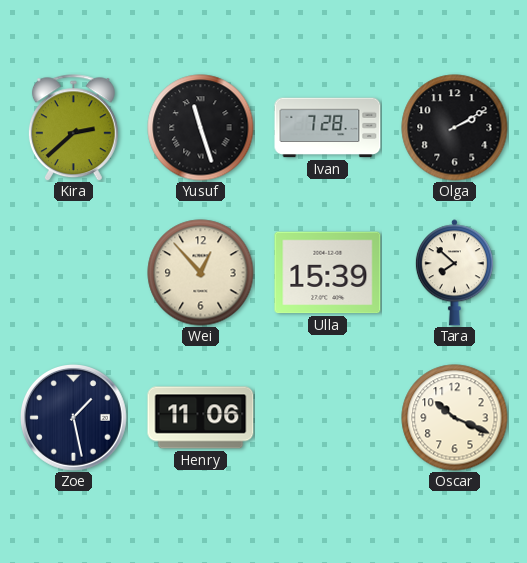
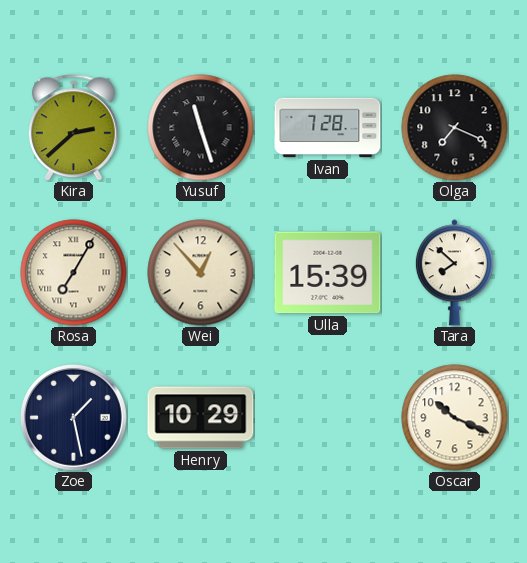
Olga: 2:10 -> 7:19 (455, 128)
Rosa: none -> 7:05 (74, 273)
Henry: 11:06 -> 10:29 (201, 418)
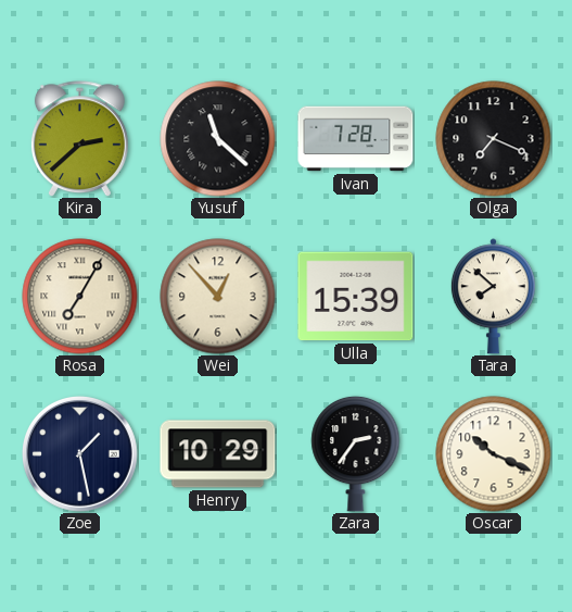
Yusuf: 11:27 -> 11:22 (218, 139)
Zara: none -> 2:36 (356, 453)
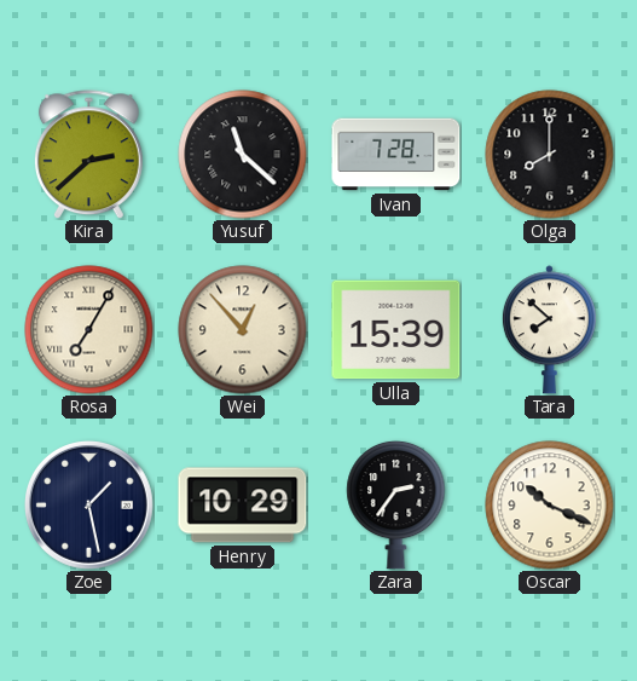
Olga: 7:19 -> 8:00 (550, 155)
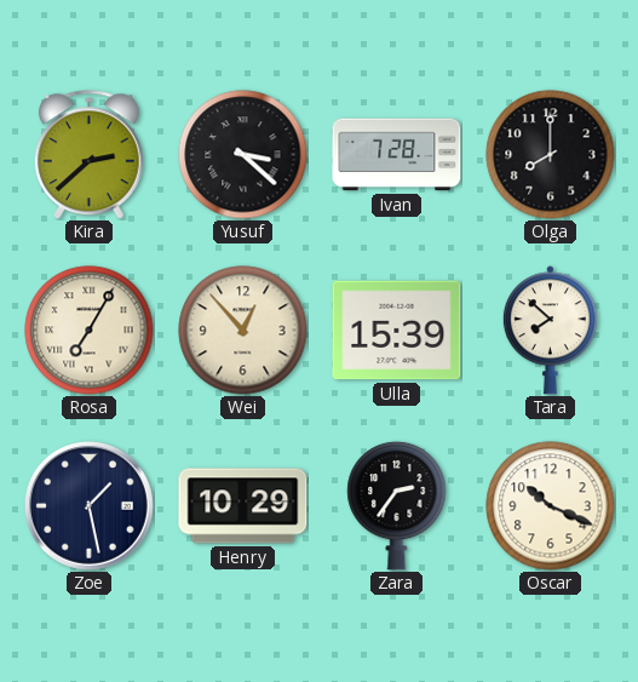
Yusuf: 11:22 -> 3:22 (243, 155)
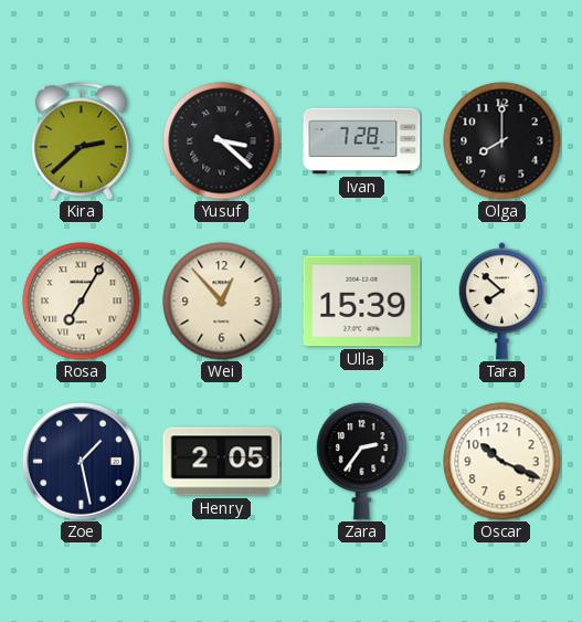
Henry: 10:29 -> 2:05 (222, 462)
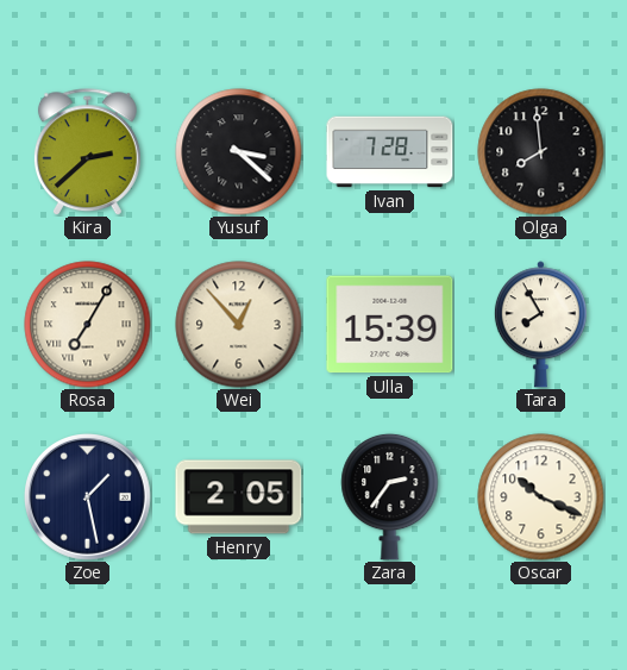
Olga: 8:00 -> 7:59 (541, 152)
Tara: 7:52 -> 7:55 (540, 325)
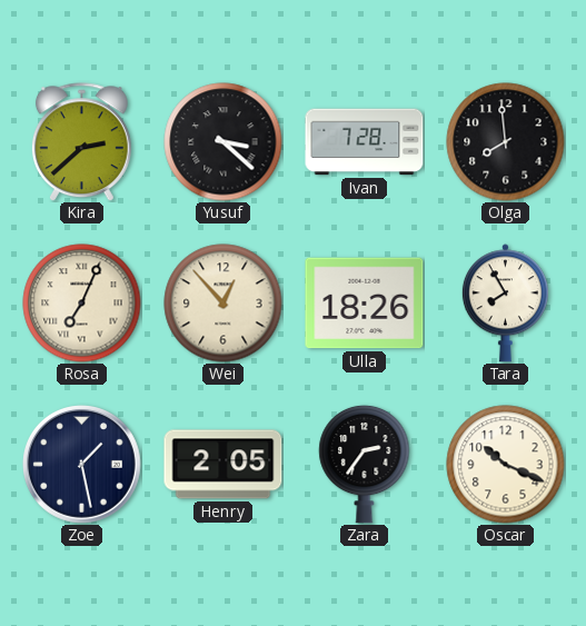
Rosa: 7:05 -> 7:04 (82, 304)
Ulla: 15:39 -> 18:26 (365, 304)
